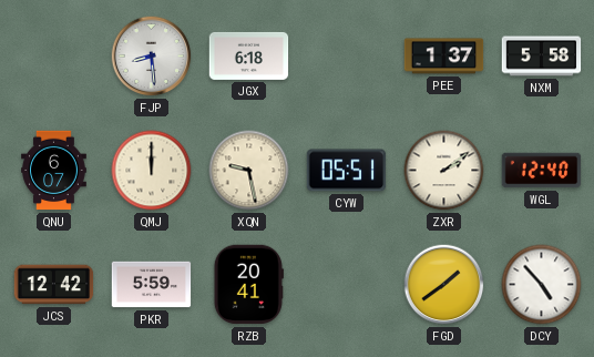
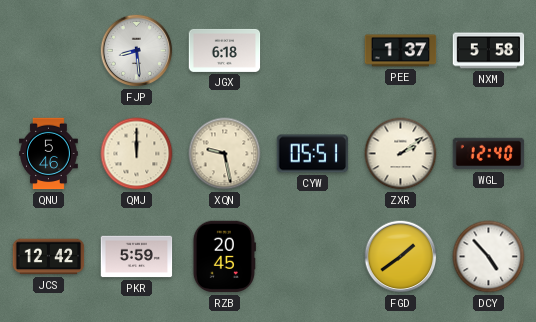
QNU: 6:07 -> 5:46 (49, 154)
RZB: 20:41 -> 20:45 (224, 257)
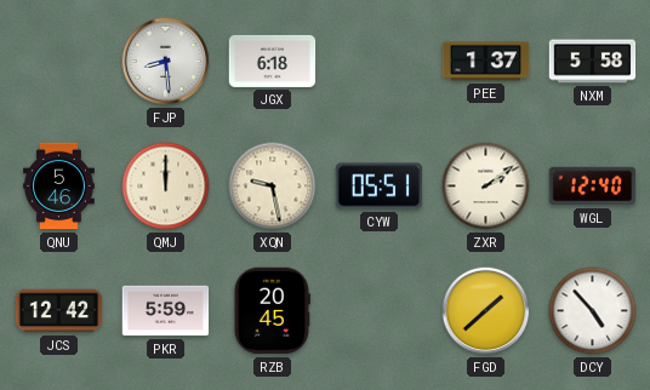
FGD: 1:39 -> 1:38 (486, 311)
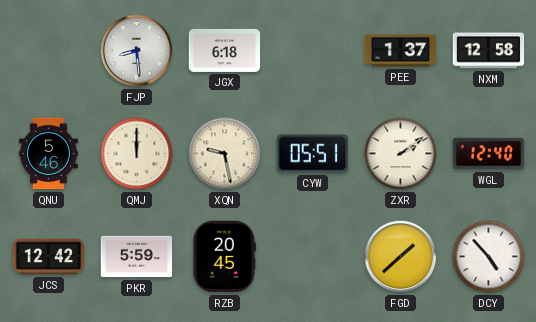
NXM: 5:58 -> 12:58 (489, 51)
